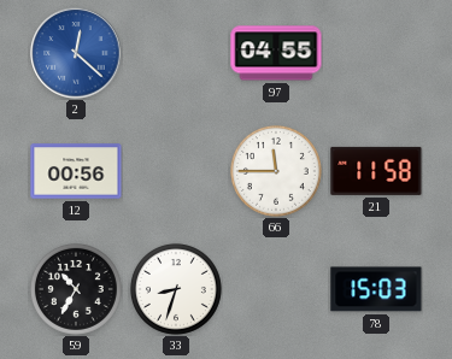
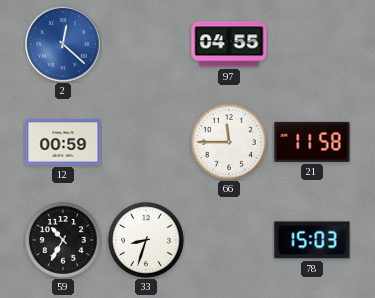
12: 00:56 -> 00:59 (63, 142)
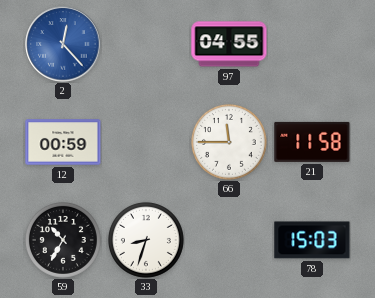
2: 12:22 -> 12:23 (63, 44)
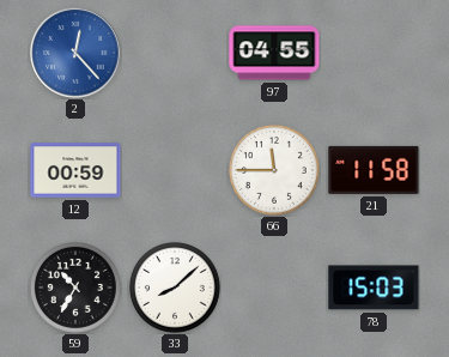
33: 8:33 -> 8:08 (175, 288)
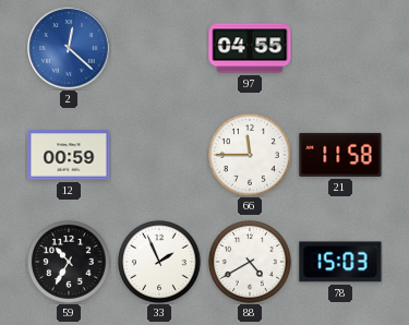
2: 12:23 -> 12:22 (69, 48)
33: 8:08 -> 1:56 (159, 262)
88: none -> 4:40 (250, 262)
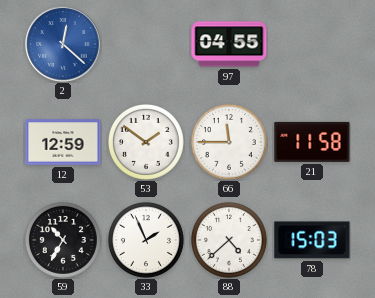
12: 00:59 -> 12:59 (63, 142)
53: none -> 1:51 (146, 142)
88: 4:40 -> 4:38 (229, 240)
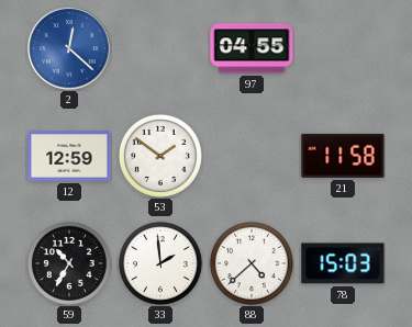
66: 11:45 -> none (229, 142)
33: 1:56 -> 1:59 (160, 263)
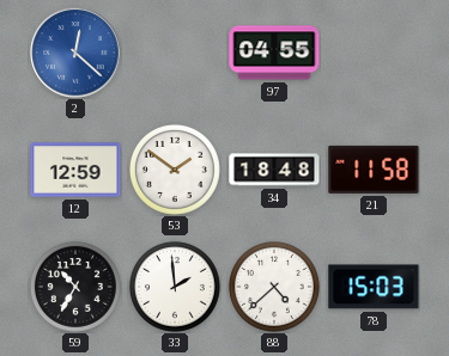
34: none -> 18:48 (274, 170)
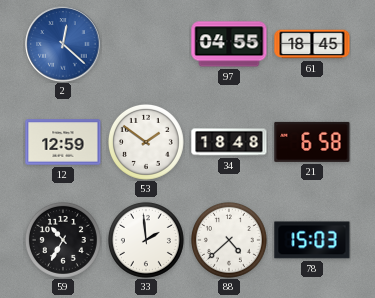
61: none -> 18:45 (312, 44)
21: 11:58 -> 6:58 (312, 142)
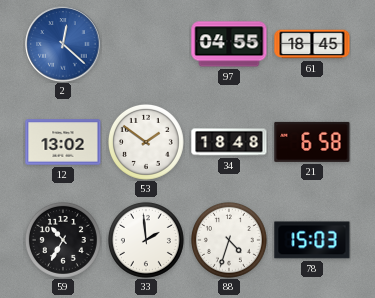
12: 12:59 -> 13:02 (63, 142)
88: 4:38 -> 4:33 (229, 240)
